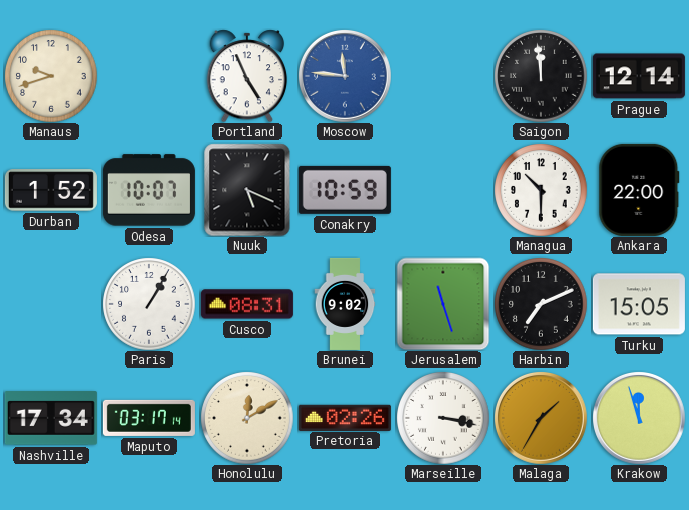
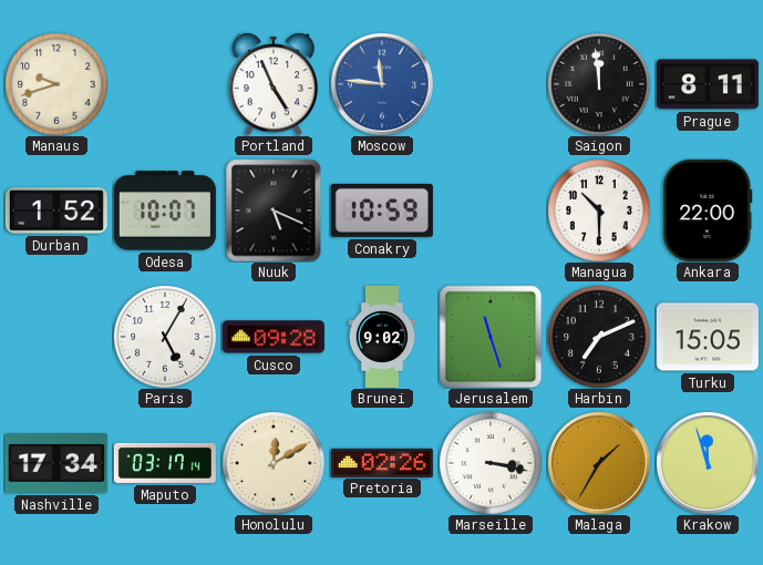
Prague: 12:14 -> 8:11 (708, 84)
Paris: 1:05 -> 5:05 (165, 337)
Cusco: 08:31 -> 09:28 (274, 337)
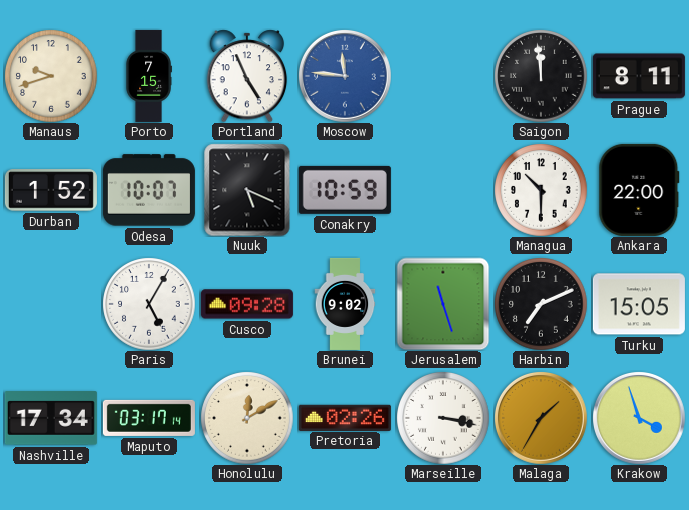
Porto: none -> 7:15 (149, 76)
Krakow: 11:57 -> 3:57 (639, 418)
